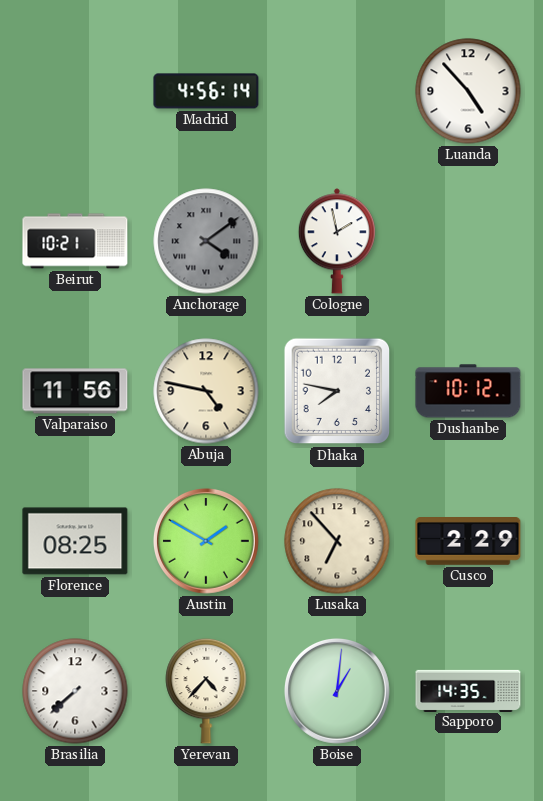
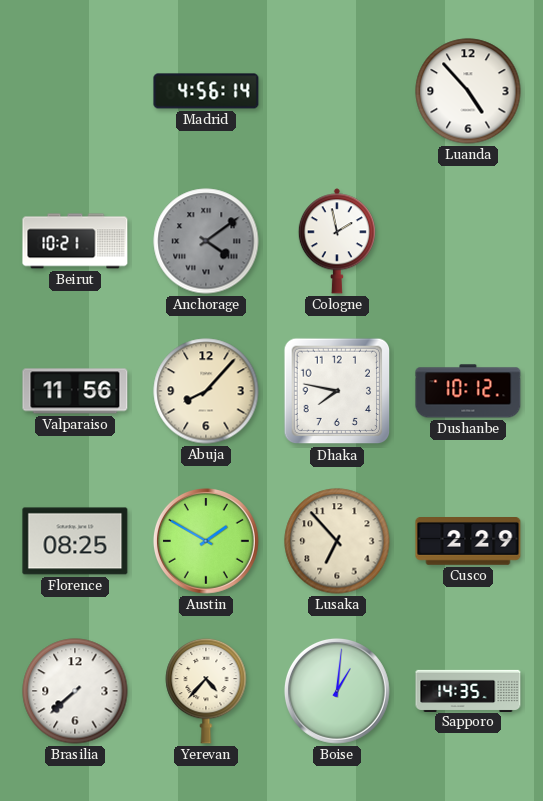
Abuja: 4:47 -> 8:07 (206, 391)
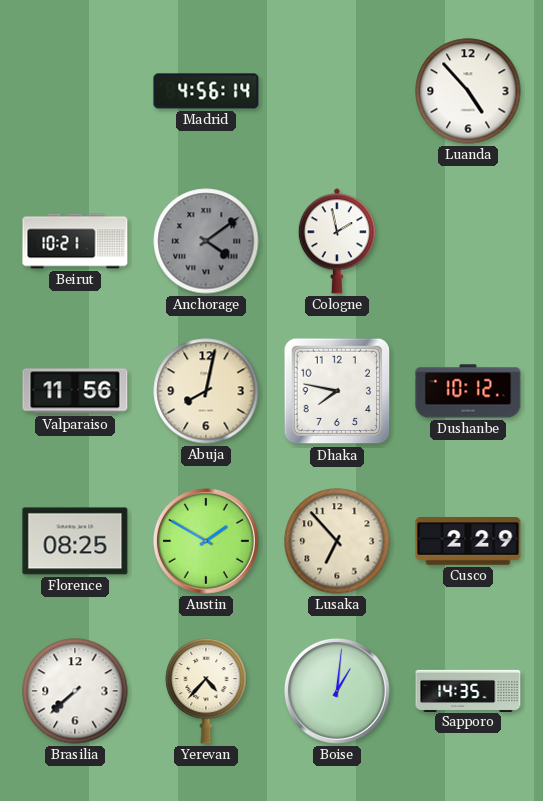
Abuja: 8:07 -> 8:02 (206, 391)
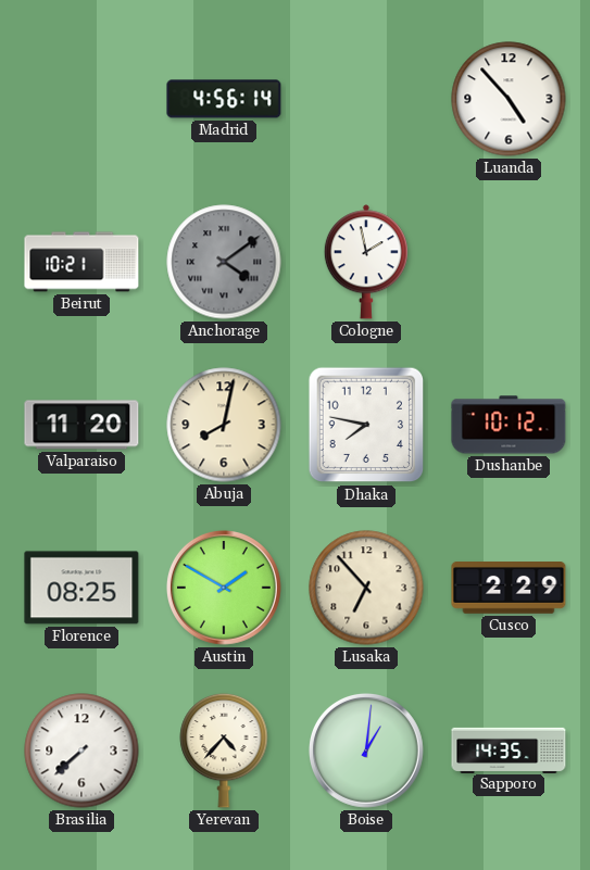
Valparaiso: 11:56 -> 11:20 (81, 425)
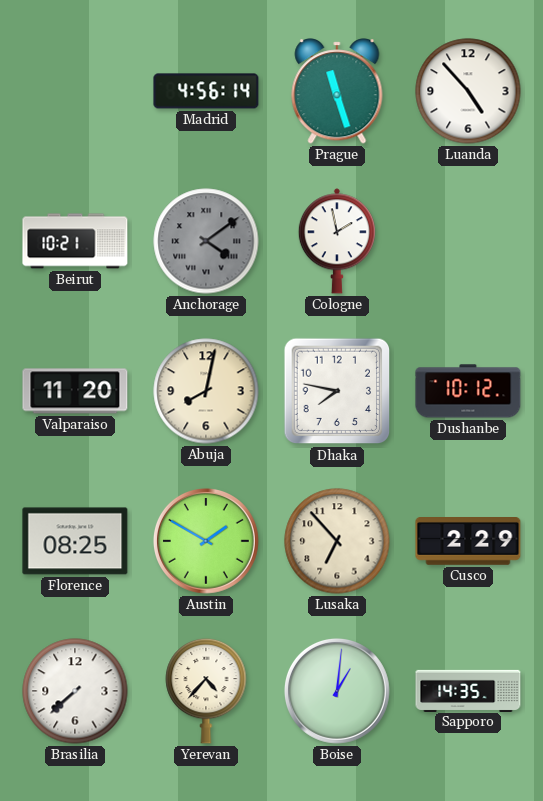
Prague: none -> 11:27 (337, 91)
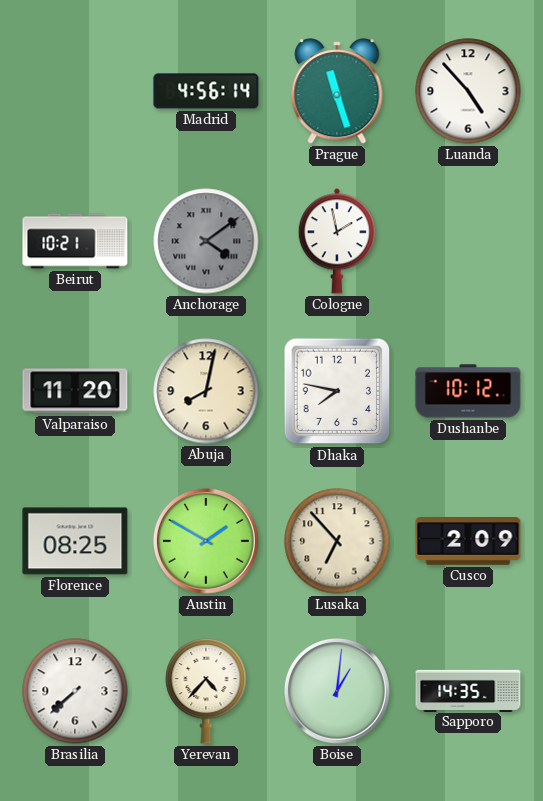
Cusco: 2:29 -> 2:09 (468, 542)
